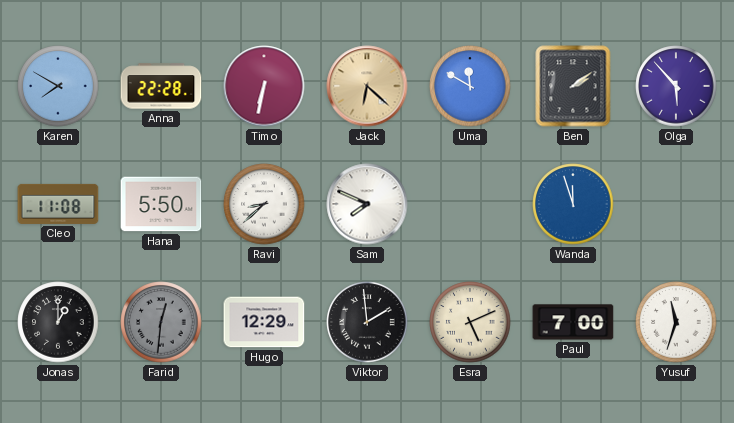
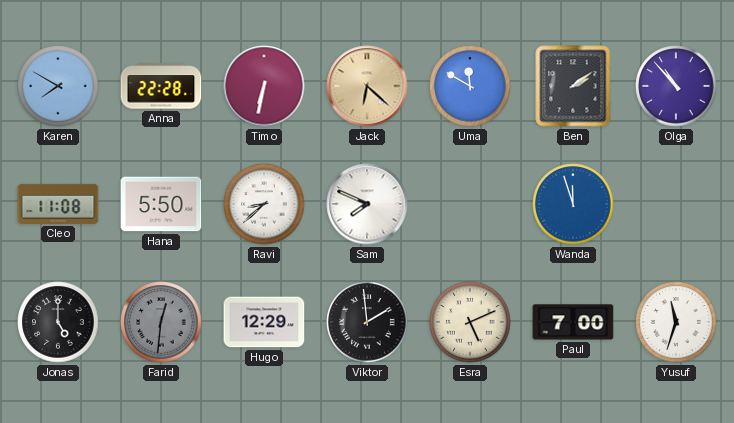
Olga: 5:53 -> 10:53 (676, 86)
Jonas: 1:00 -> 5:00 (58, 322)
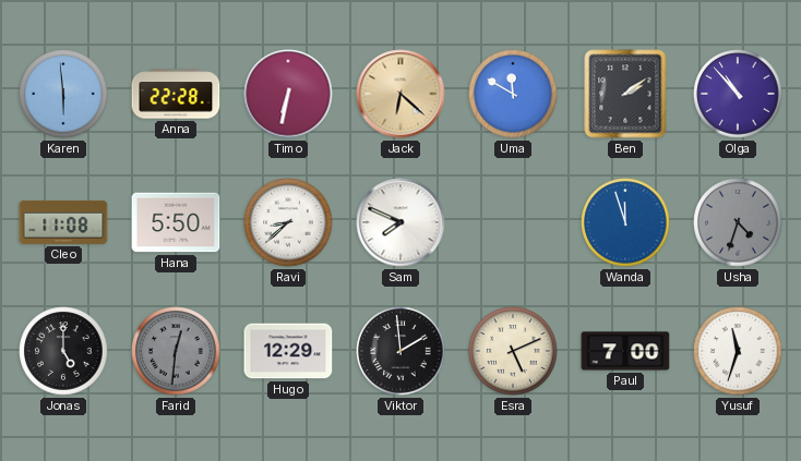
Karen: 7:50 -> 5:59 (63, 94)
Usha: none -> 4:33 (738, 222)
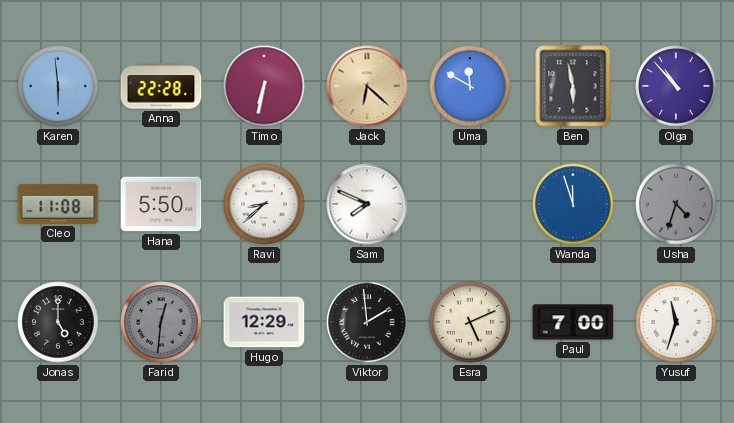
Ben: 2:09 -> 5:58 (573, 86)
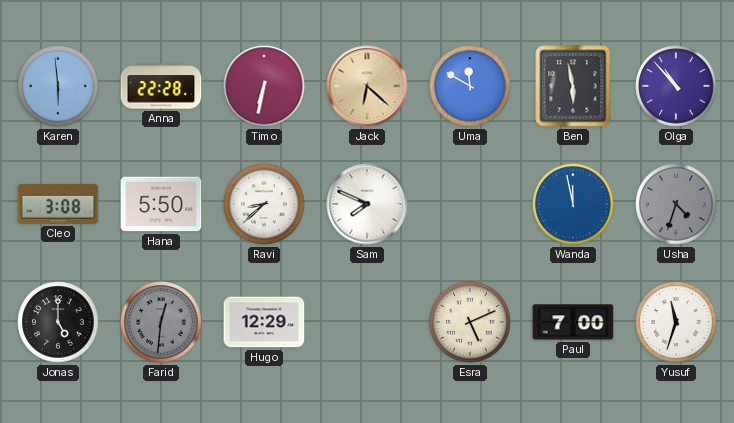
Cleo: 11:08 -> 3:08 (58, 204)
Wanda: 11:57 -> 11:58 (573, 204)
Viktor: 1:59 -> none (367, 322)
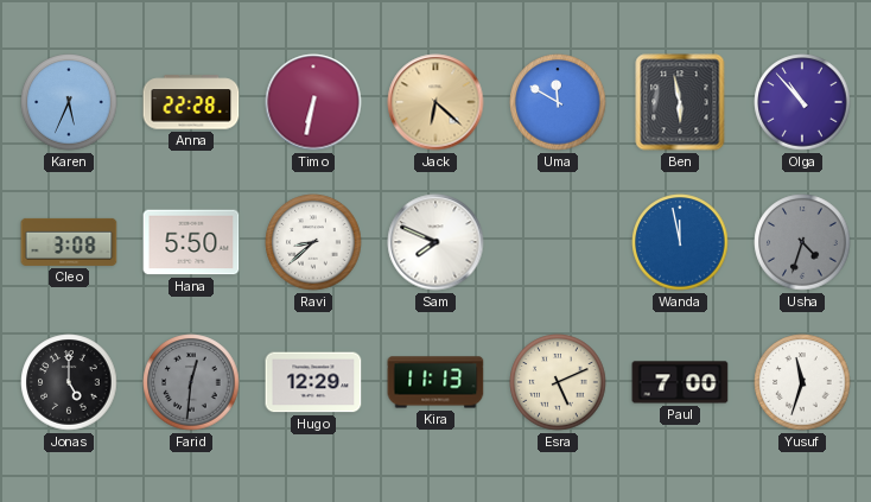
Karen: 5:59 -> 5:34 (69, 102)
Kira: none -> 11:13 (435, 382)
